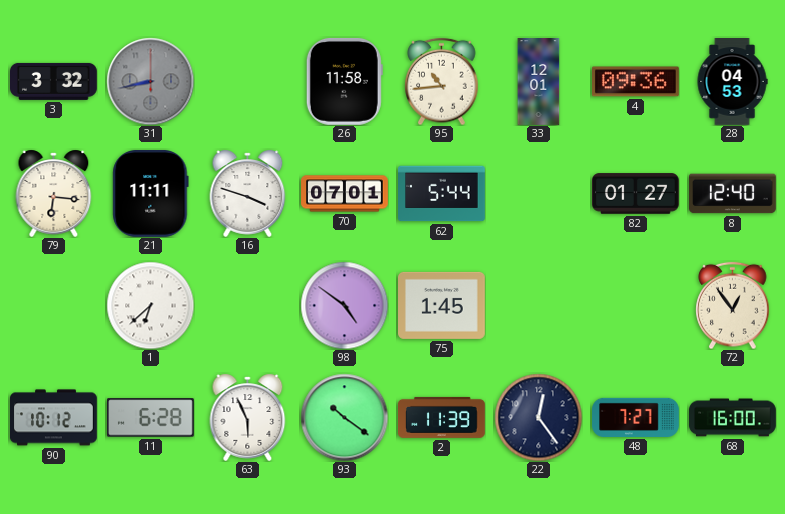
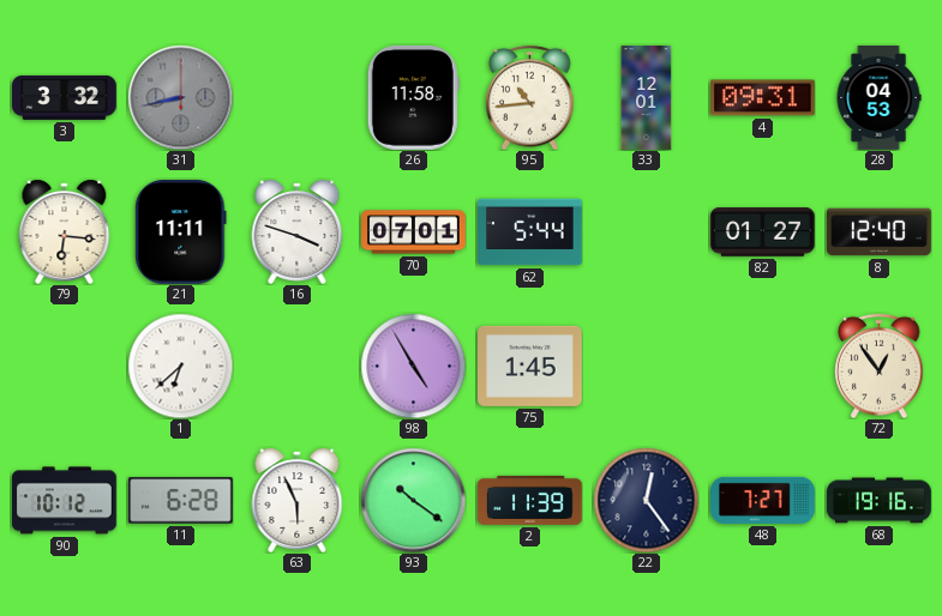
4: 09:36 -> 09:31 (763, 98)
98: 4:51 -> 4:55 (413, 366)
68: 16:00 -> 19:16 (880, 501)
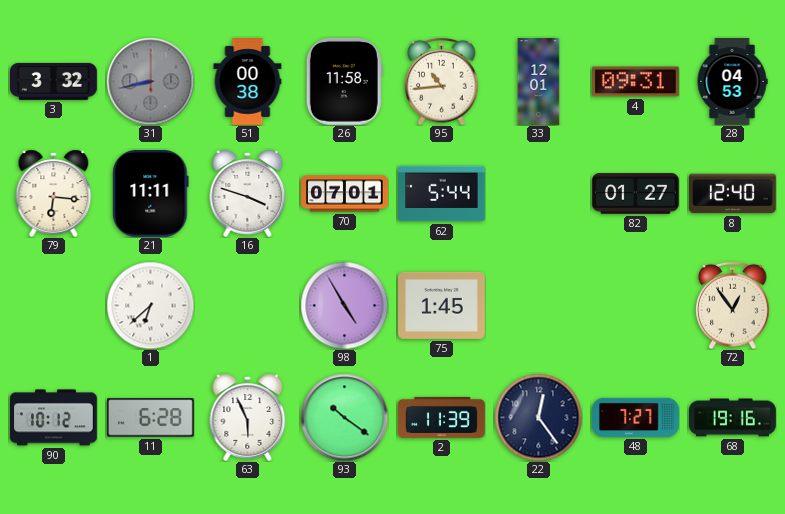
51: none -> 00:38 (248, 82)
